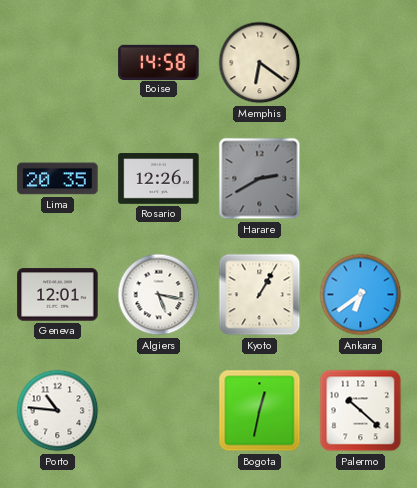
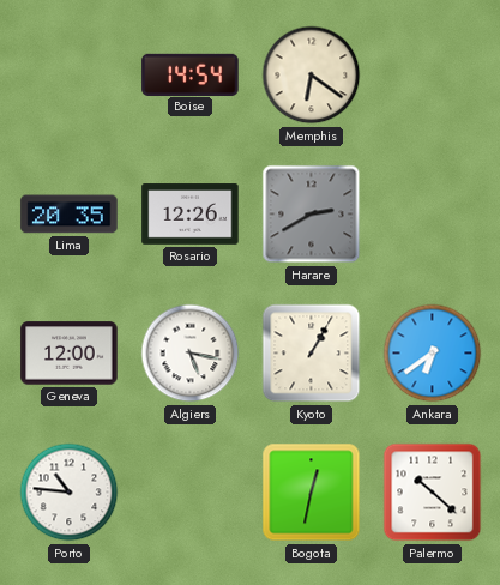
Boise: 14:58 -> 14:54 (191, 74)
Geneva: 12:01 -> 12:00 (70, 354)
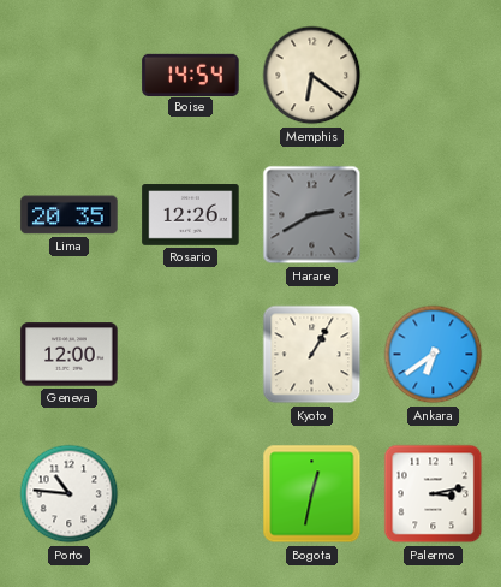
Algiers: 5:17 -> none (191, 354)
Palermo: 10:22 -> 3:13 (434, 494)
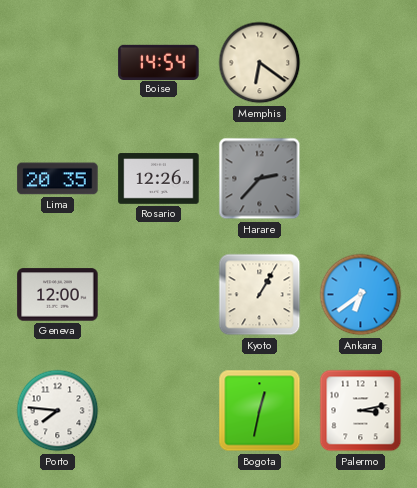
Harare: 2:40 -> 2:37 (260, 179)
Porto: 10:46 -> 7:46 (58, 411)
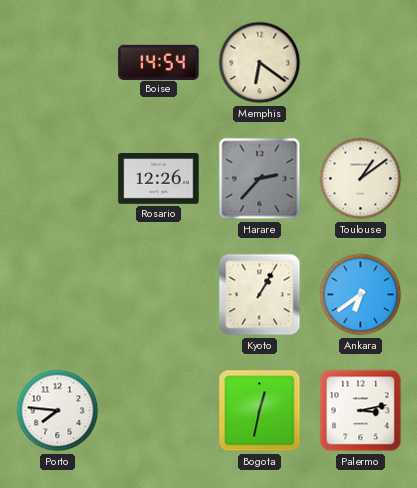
Lima: 20:35 -> none (58, 179)
Toulouse: none -> 1:09 (361, 179)
Geneva: 12:00 -> none (58, 295)
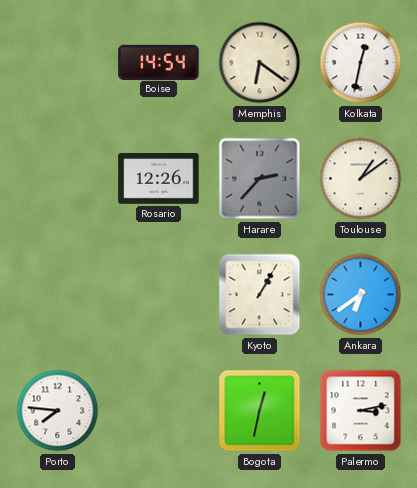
Kolkata: none -> 12:32 (361, 63)
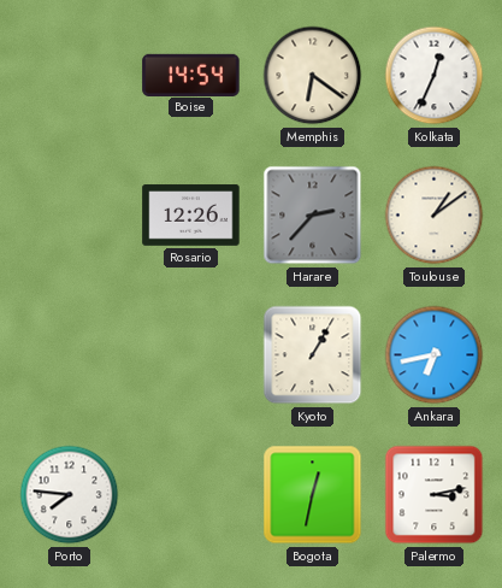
Kolkata: 12:32 -> 12:34 (435, 76)
Ankara: 6:39 -> 6:43 (435, 355)
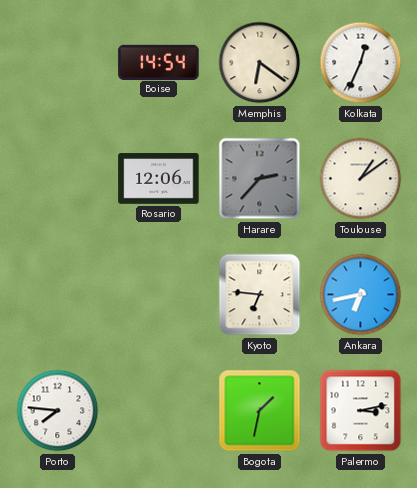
Rosario: 12:26 -> 12:06 (159, 179)
Kyoto: 1:05 -> 6:46 (260, 295)
Bogota: 12:32 -> 1:32 (260, 411)
